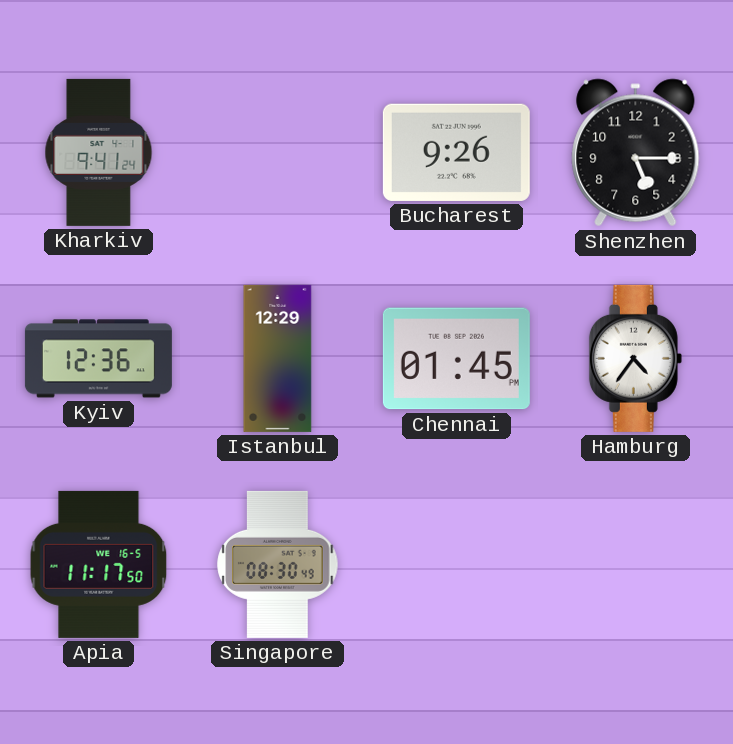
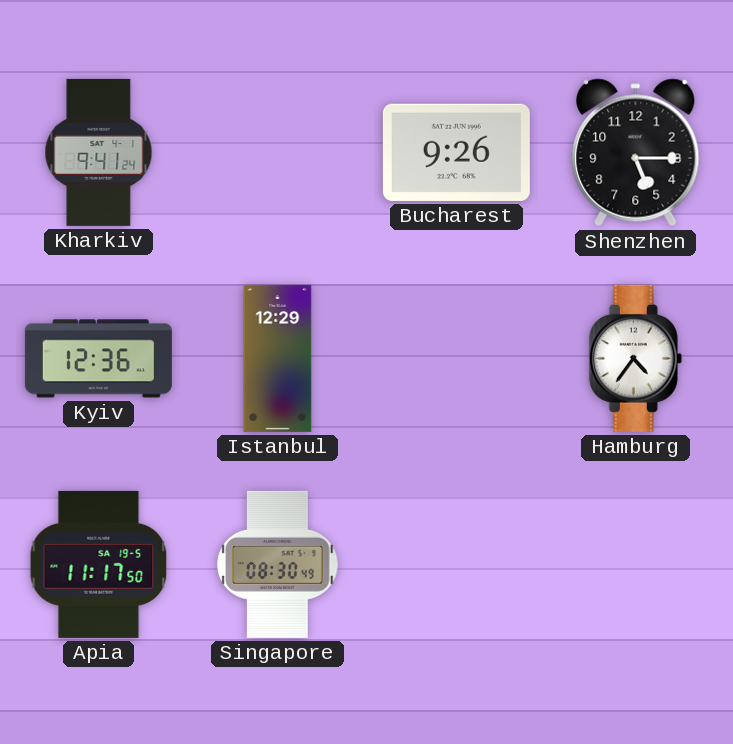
Chennai: 01:45 -> none (456, 359)
Apia date: WE 16-5 -> SA 19-5 (99, 564)
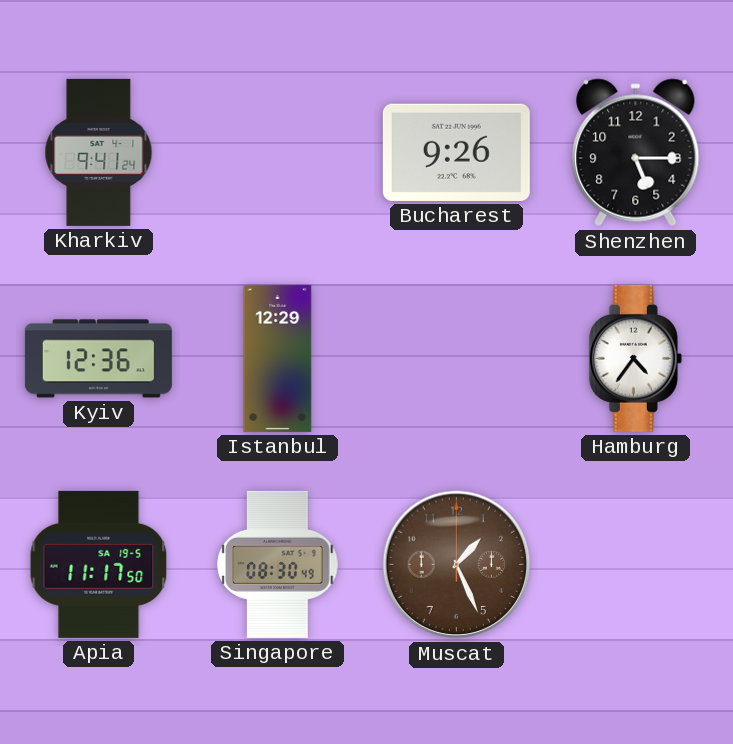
Muscat: none -> 1:26 (457, 565)
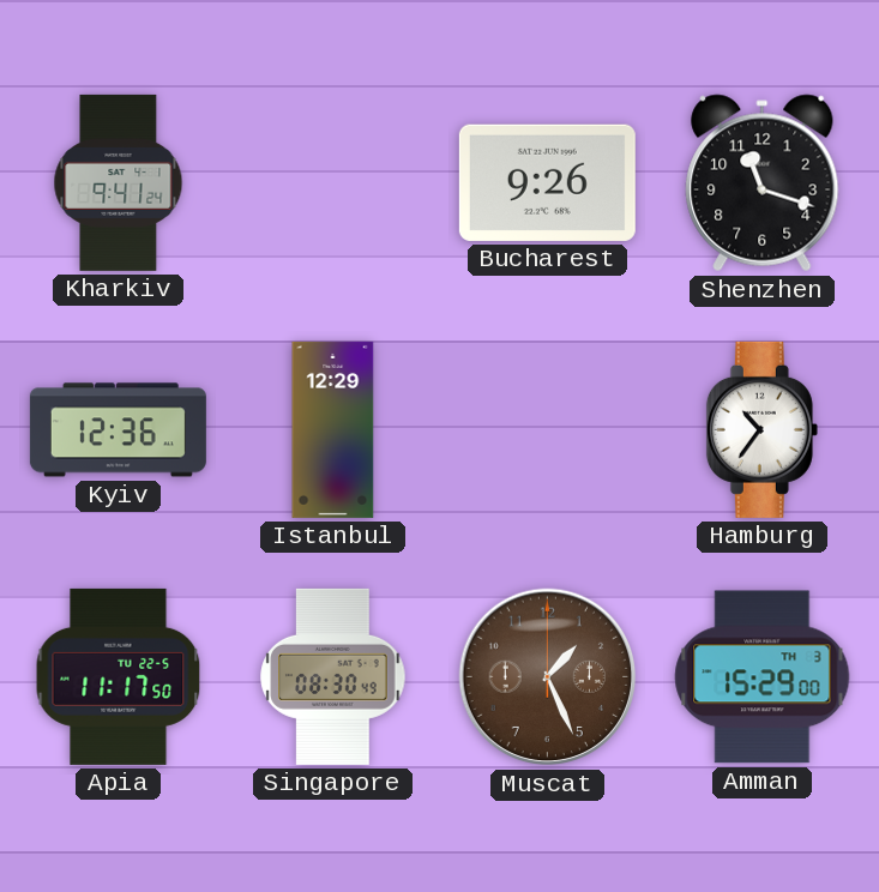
Shenzhen: 5:15 -> 11:18 (763, 183)
Hamburg: 4:36 -> 10:36 (761, 429)
Apia date: SA 19-5 -> TU 22-5 (119, 676)
Amman: none -> 15:29 (763, 677)
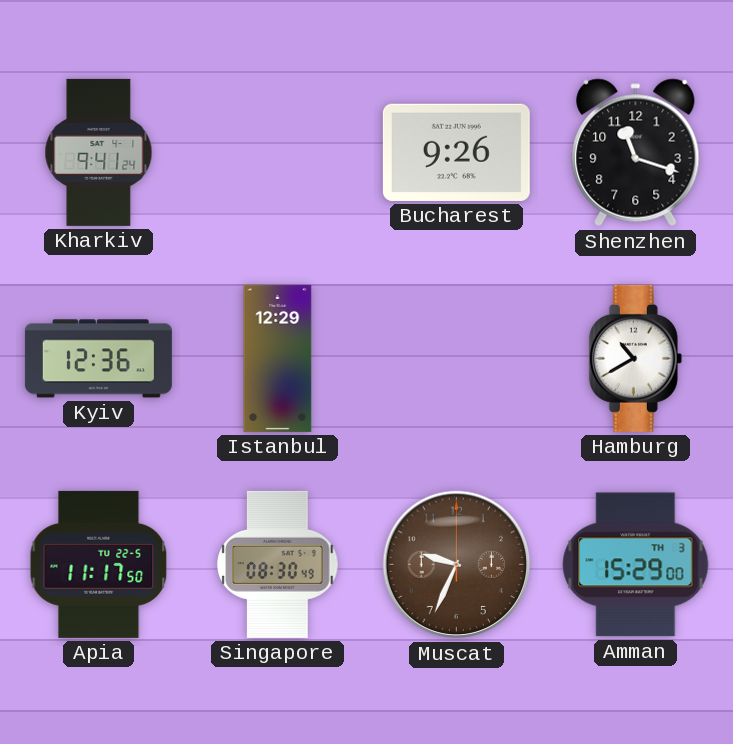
Hamburg: 10:36 -> 10:40 (635, 358)
Muscat: 1:26 -> 9:34 (457, 565)
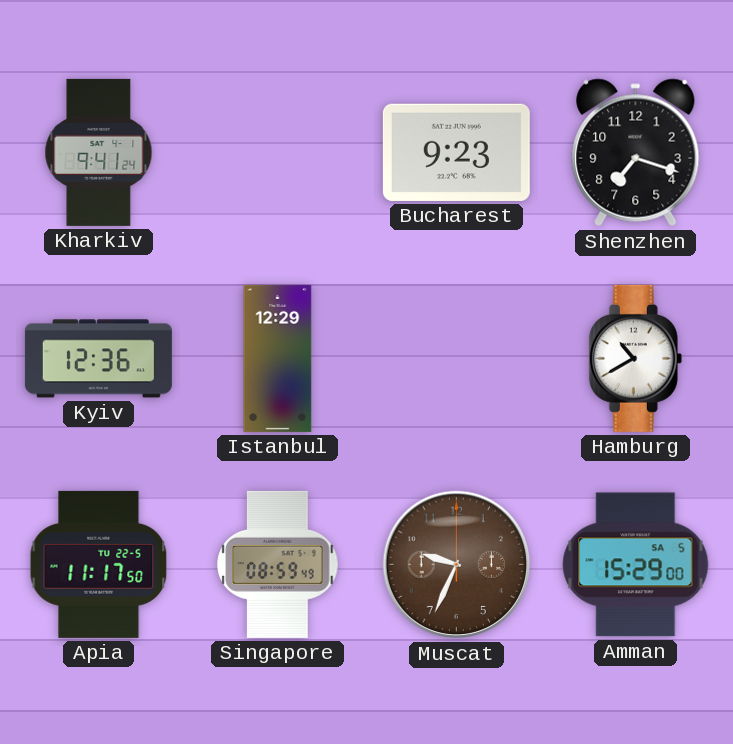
Bucharest: 9:26 -> 9:23 (456, 152)
Shenzhen: 11:18 -> 7:18 (636, 153)
Singapore: 08:30 -> 08:59 (278, 564)
Amman date: TH 3 -> SA 5 (636, 565)
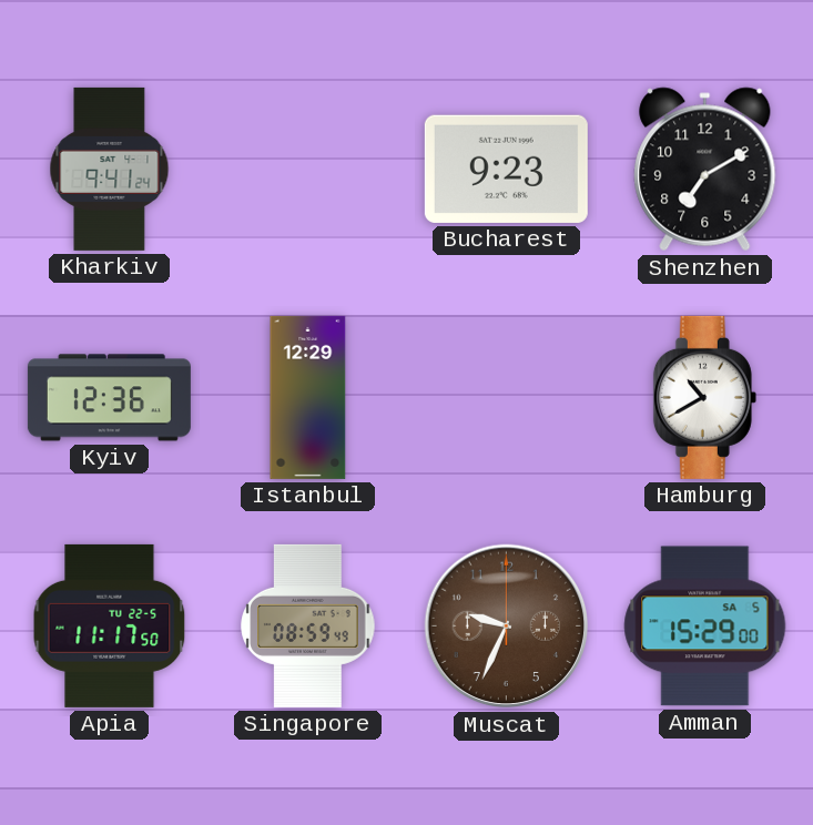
Shenzhen: 7:18 -> 7:10 (705, 170)
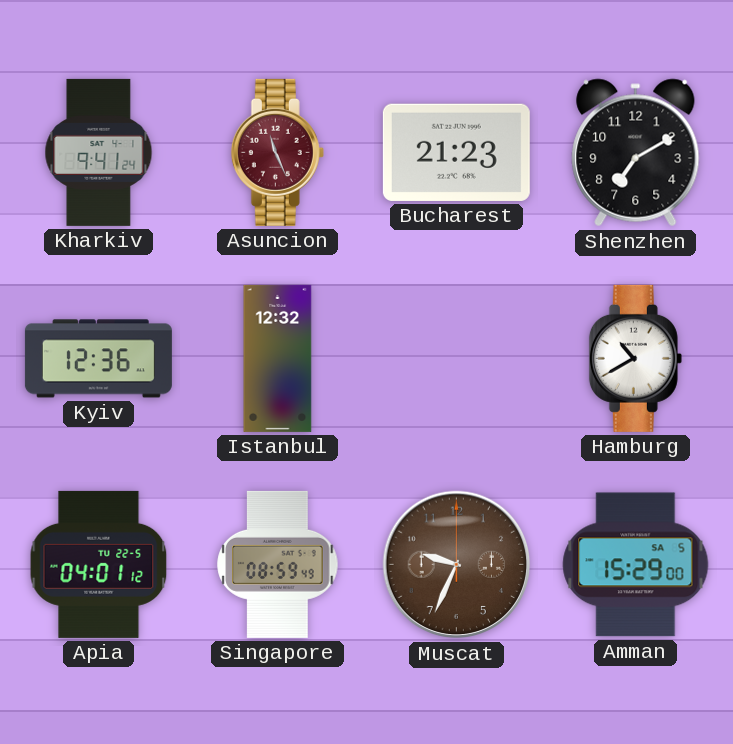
Asuncion: none -> 11:26 (277, 152)
Bucharest: 9:23 -> 21:23 (456, 152)
Istanbul: 12:29 -> 12:32 (278, 358)
Apia: 11:17 -> 04:01 (99, 564)
